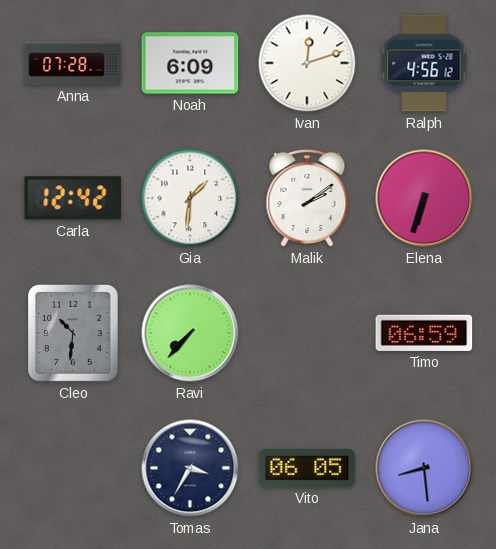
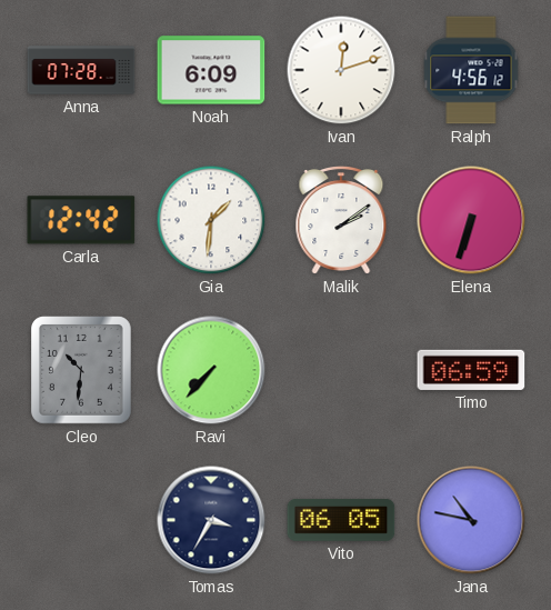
Jana: 8:29 -> 10:47 (471, 520)
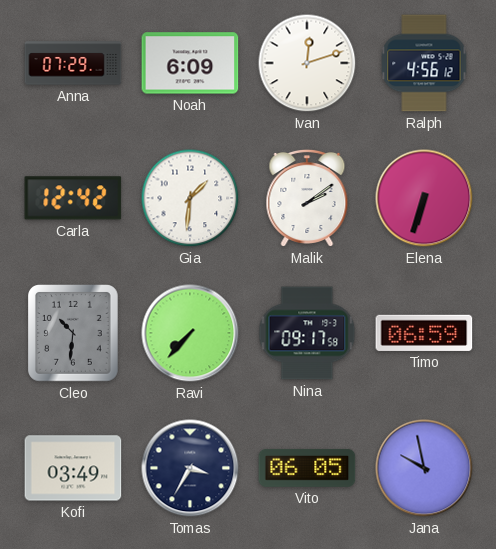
Anna: 07:28 -> 07:29 (73, 63)
Nina: none -> 09:17 (307, 333)
Kofi: none -> 03:49 (73, 468)
Jana: 10:47 -> 9:58 (424, 468)
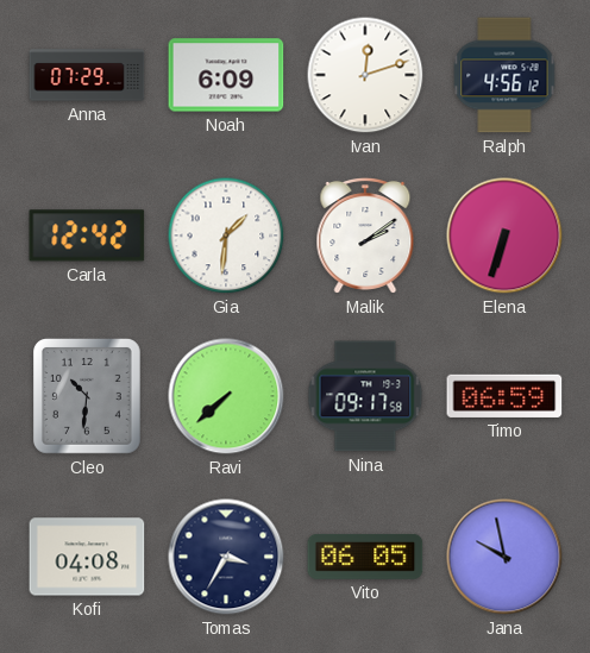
Ravi: 7:37 -> 7:38 (226, 396)
Kofi: 03:49 -> 04:08 (87, 557)
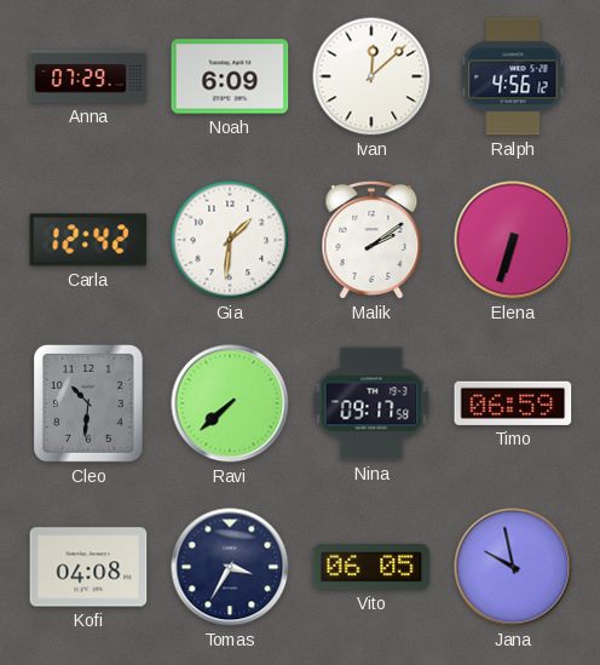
Ivan: 12:12 -> 12:08 (371, 76)
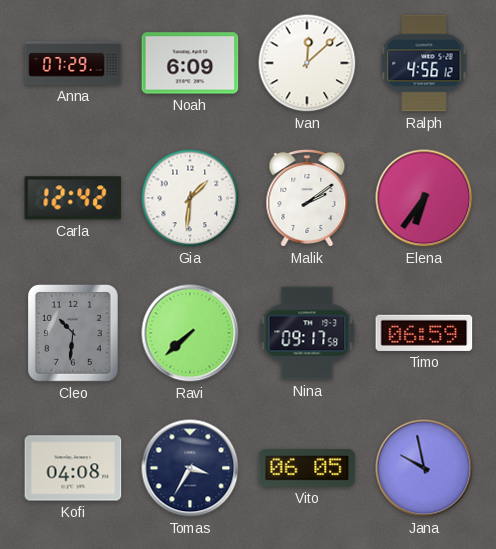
Elena: 6:33 -> 6:36 (424, 198)
